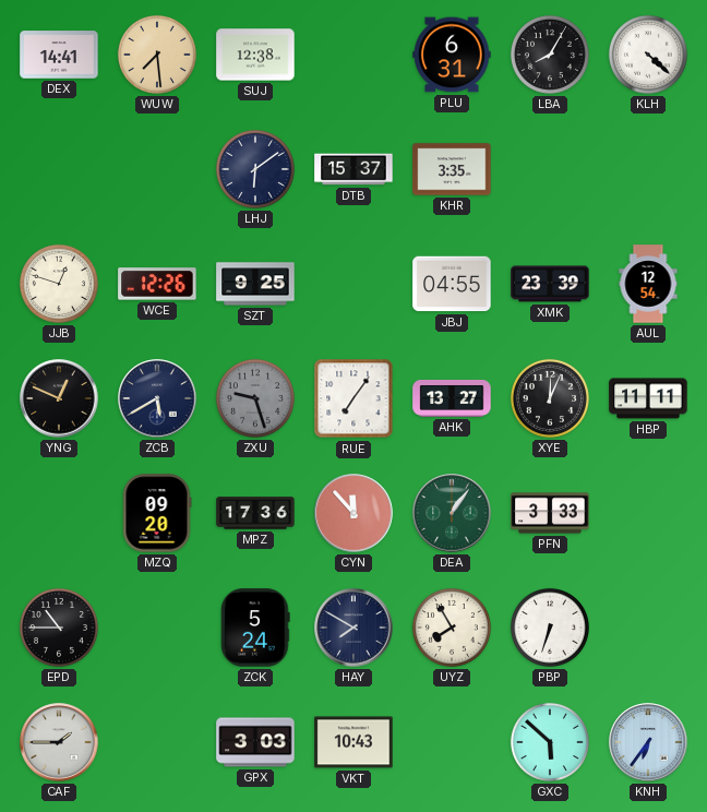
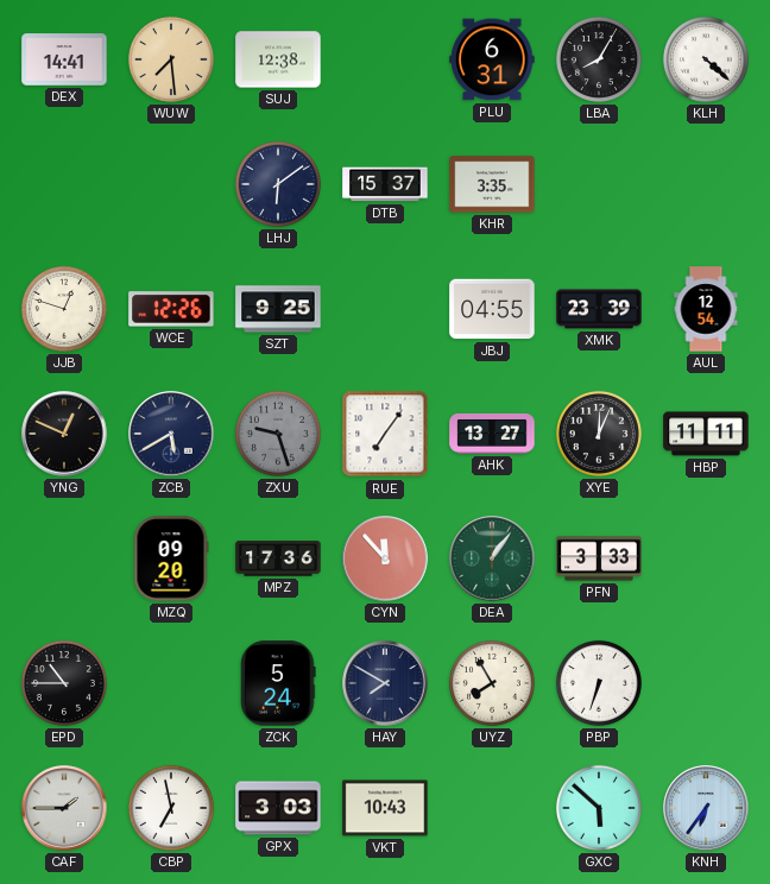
CBP: none -> 6:58 (171, 808)
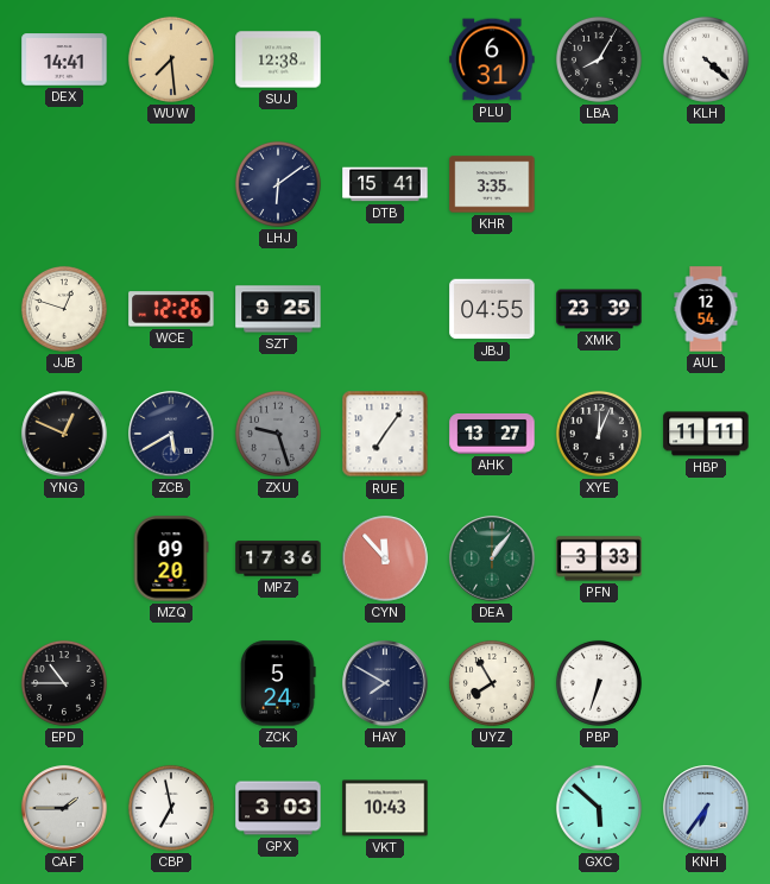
DTB: 15:37 -> 15:41 (385, 184)
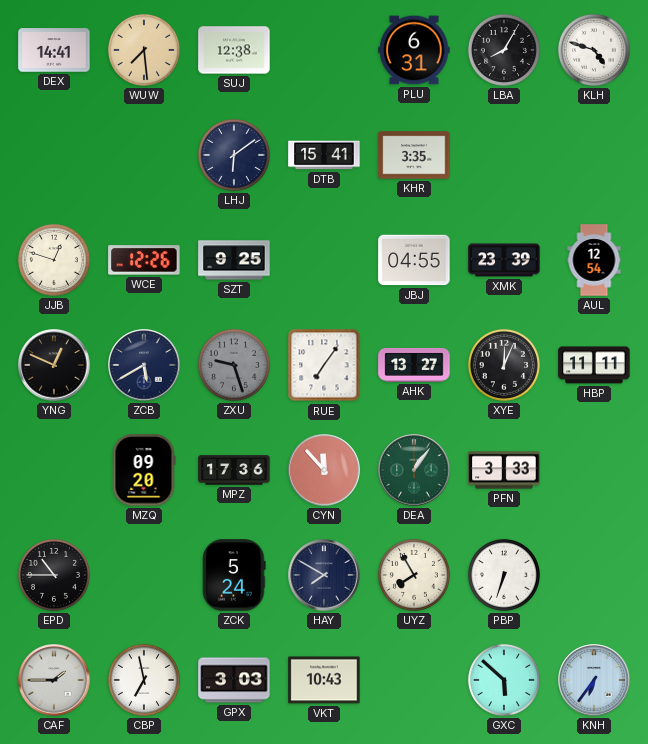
KLH: 4:22 -> 4:48 (594, 50)
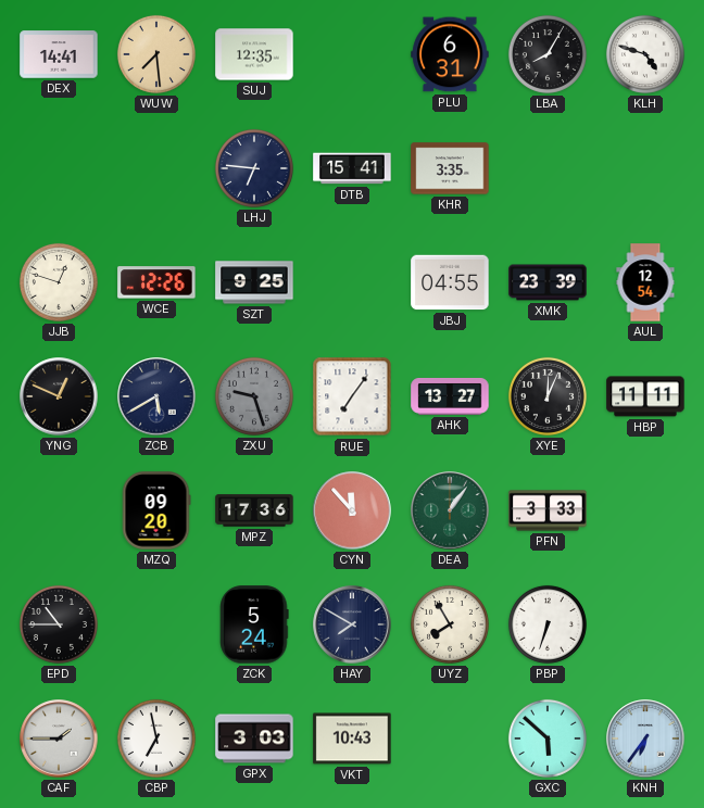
SUJ: 12:38 -> 12:35 (254, 54)
LHJ: 6:09 -> 6:46 (254, 168)
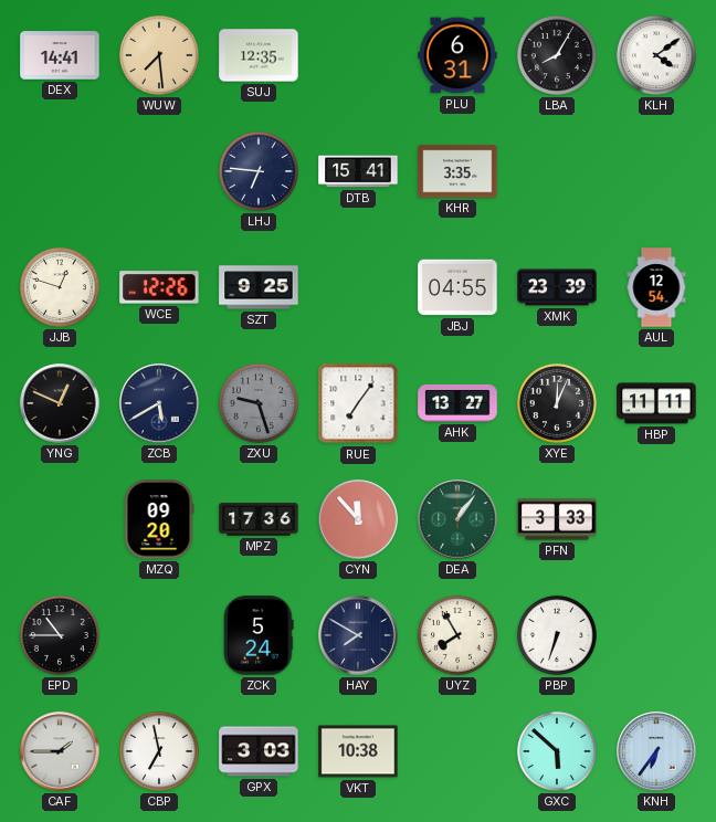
KLH: 4:48 -> 4:09 (656, 55)
VKT: 10:43 -> 10:38 (358, 751)
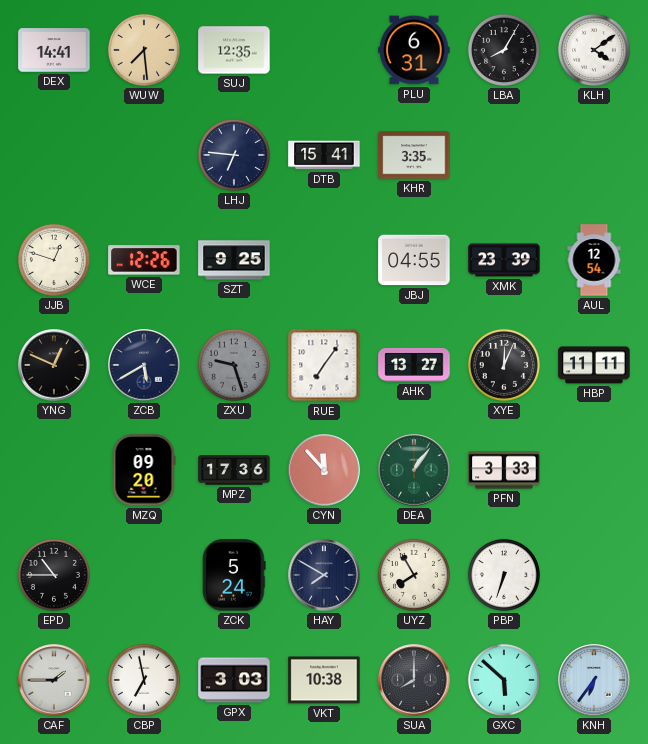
SUA: none -> 8:00 (414, 680)
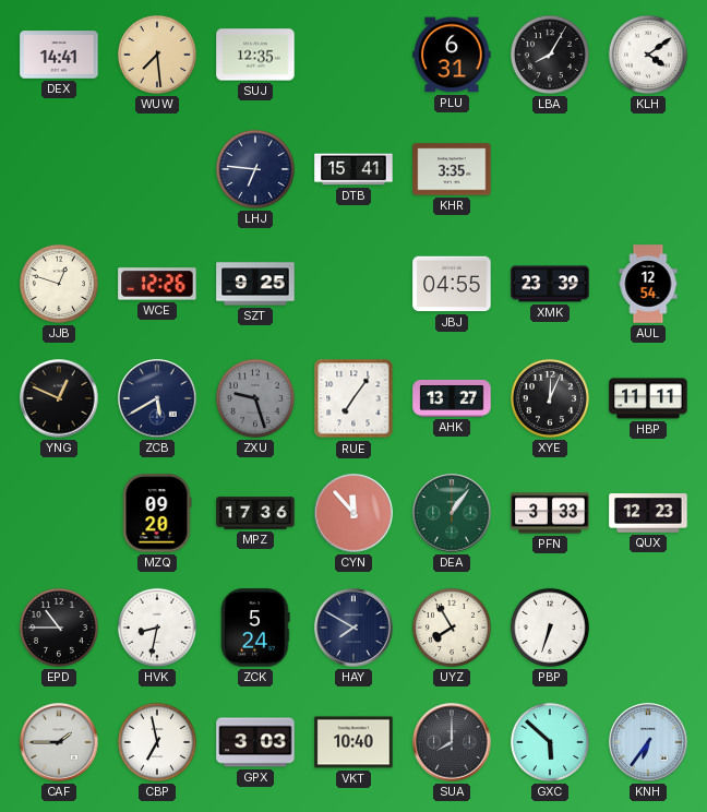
QUX: none -> 12:23 (648, 513)
HVK: none -> 8:32 (157, 628)
VKT: 10:38 -> 10:40 (353, 742)
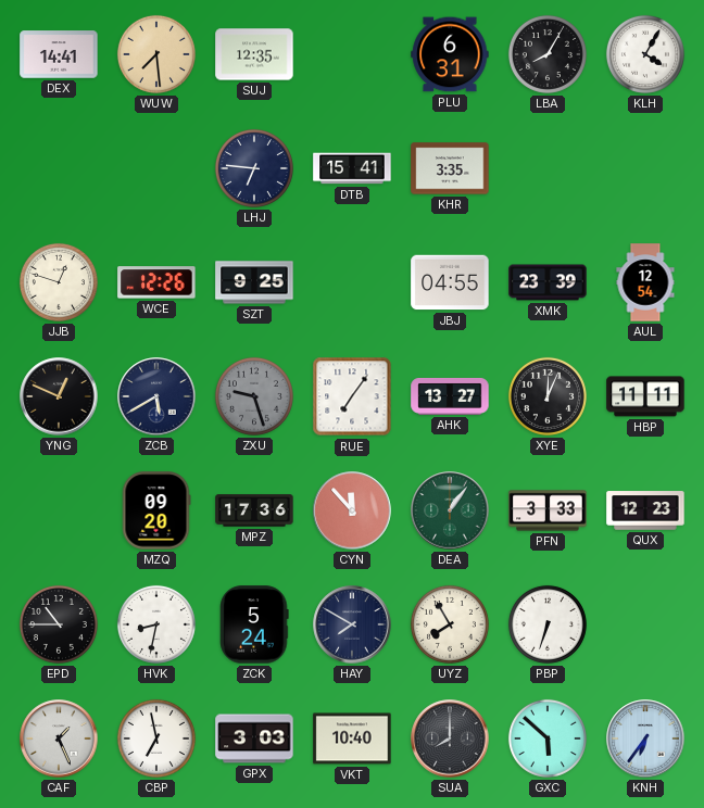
KLH: 4:09 -> 4:05 (645, 54)
CAF: 1:45 -> 1:26 (59, 738)
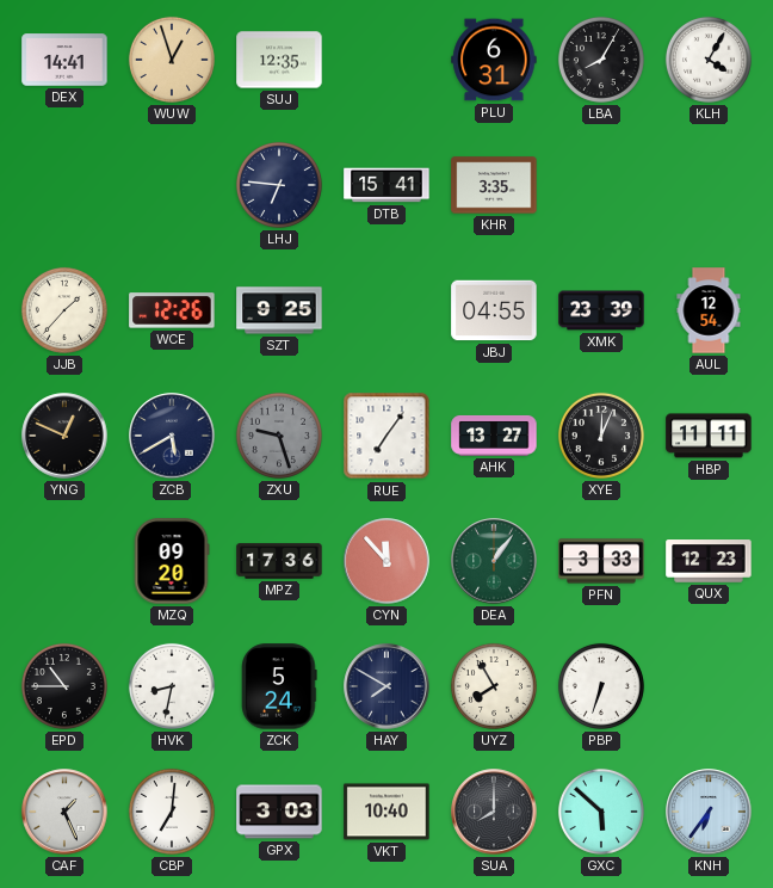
WUW: 7:29 -> 12:57 (172, 60)
JJB: 12:48 -> 1:37 (64, 310)
CBP: 6:58 -> 7:01 (172, 812)
